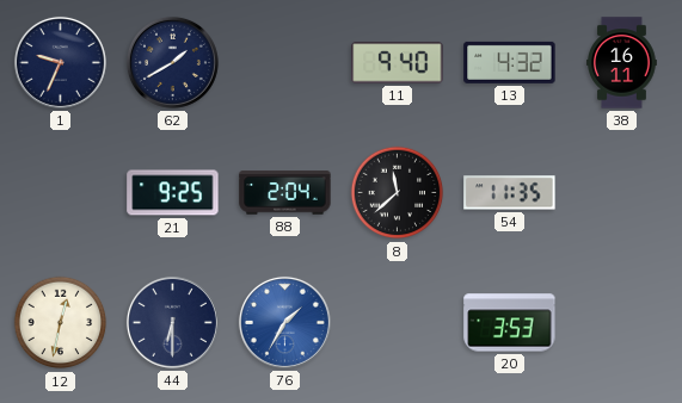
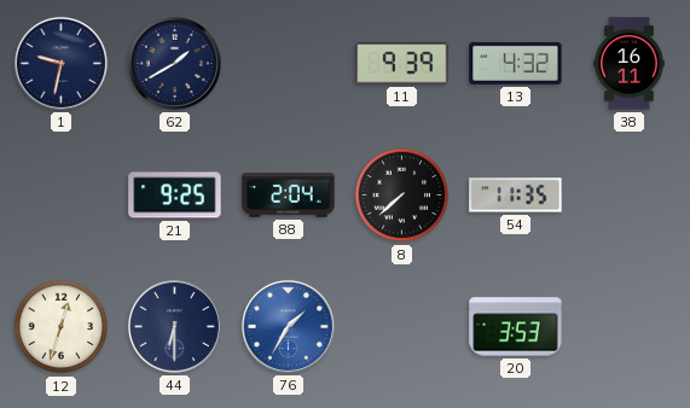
1: 9:34 -> 9:32 (60, 63)
11: 9:40 -> 9:39 (402, 64)
8: 11:38 -> 7:38 (402, 196)
12: 12:32 -> 12:33 (62, 327)
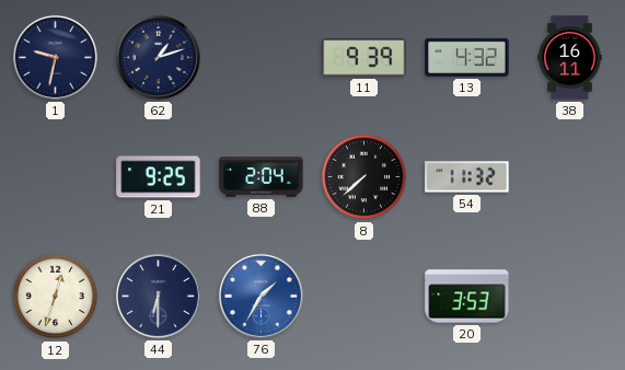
62: 1:40 -> 1:12 (158, 57)
54: 11:35 -> 11:32 (467, 177)
